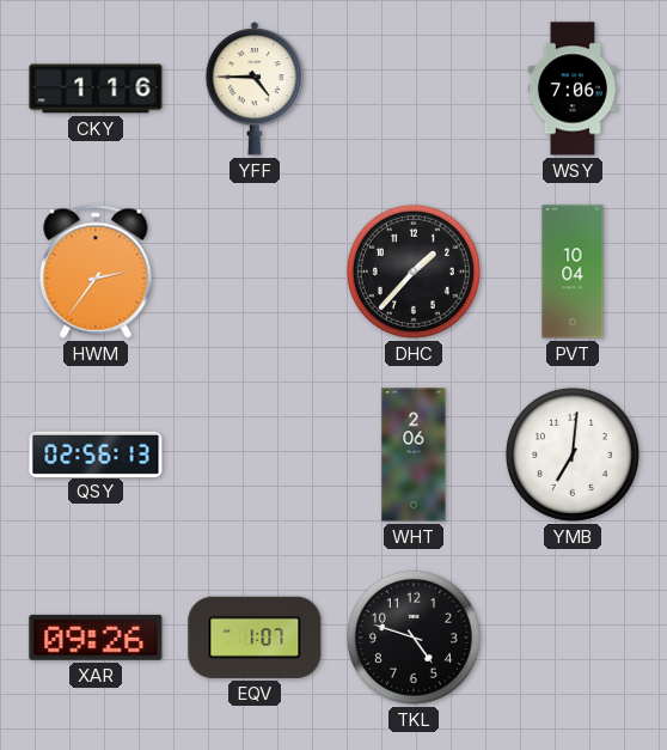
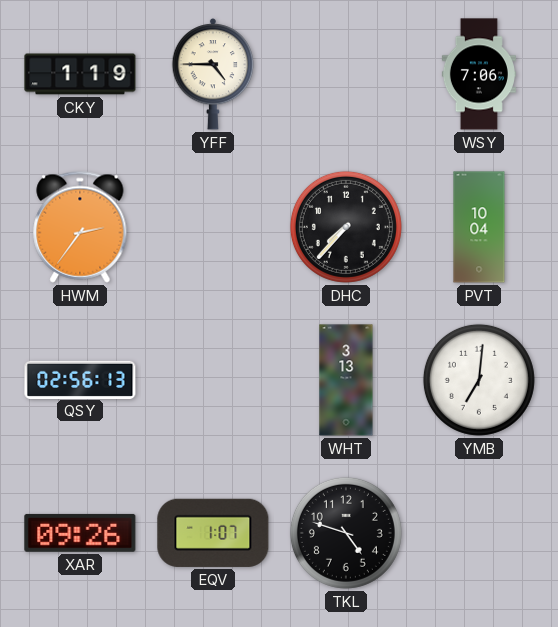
CKY: 1:16 -> 1:19 (80, 74)
DHC: 1:37 -> 7:37 (346, 227)
WHT: 2:06 -> 3:13 (346, 380)
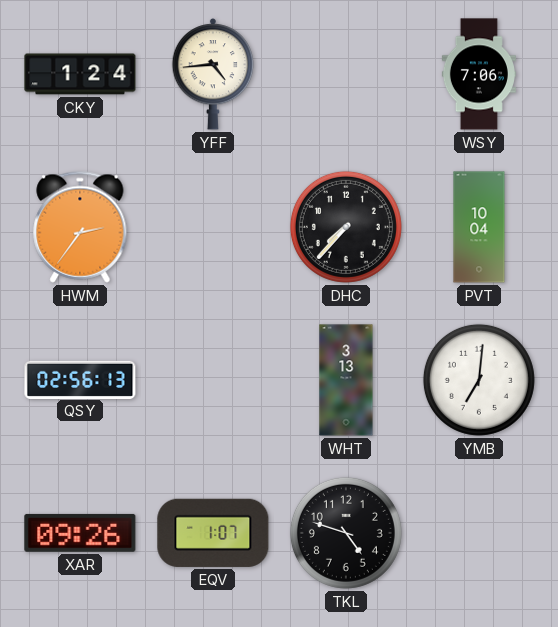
CKY: 1:19 -> 1:24 (80, 74)
YFF: 4:45 -> 4:44 (213, 74)
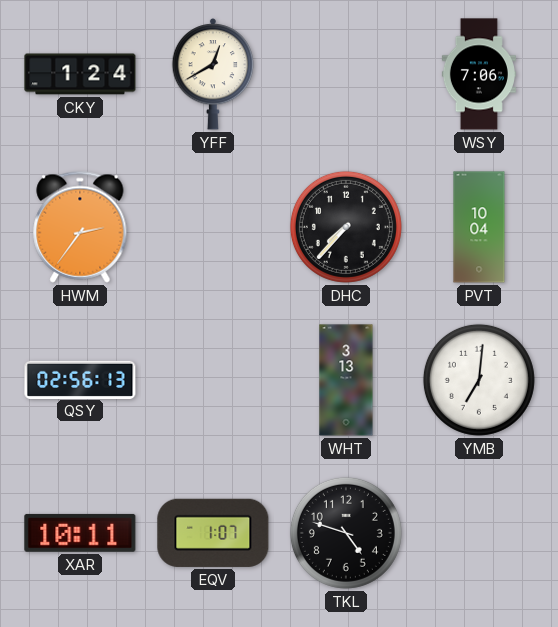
YFF: 4:44 -> 12:40 (213, 74)
XAR: 09:26 -> 10:11 (80, 533)
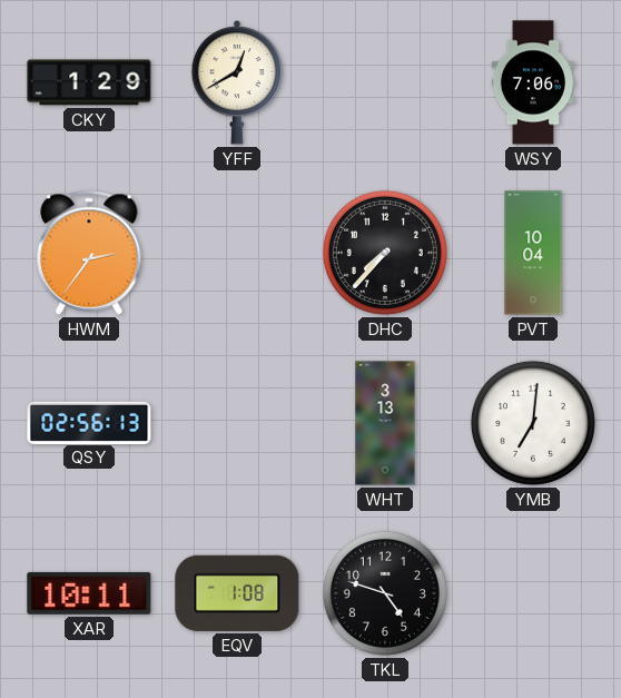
CKY: 1:24 -> 1:29 (89, 82)
EQV: 1:07 -> 1:08 (237, 593)
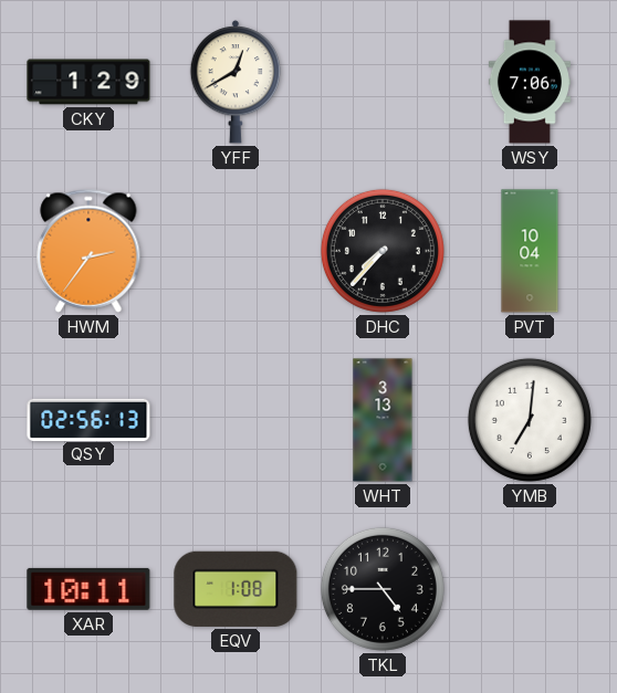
TKL: 4:48 -> 4:45 (383, 589)
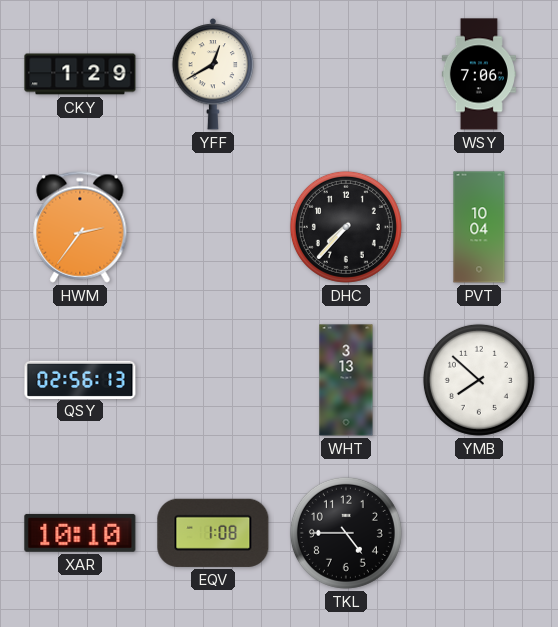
YMB: 7:01 -> 7:52 (479, 380)
XAR: 10:11 -> 10:10 (80, 533)
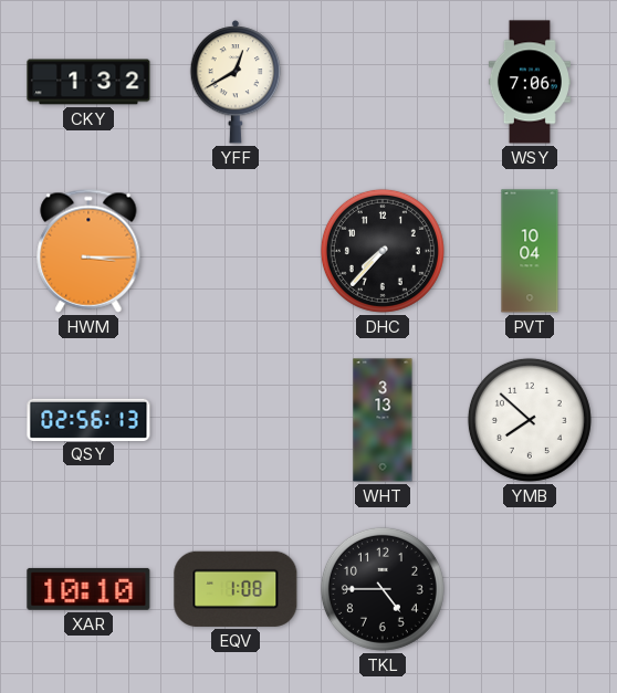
CKY: 1:29 -> 1:32 (88, 82)
HWM: 2:36 -> 3:15 (88, 251)
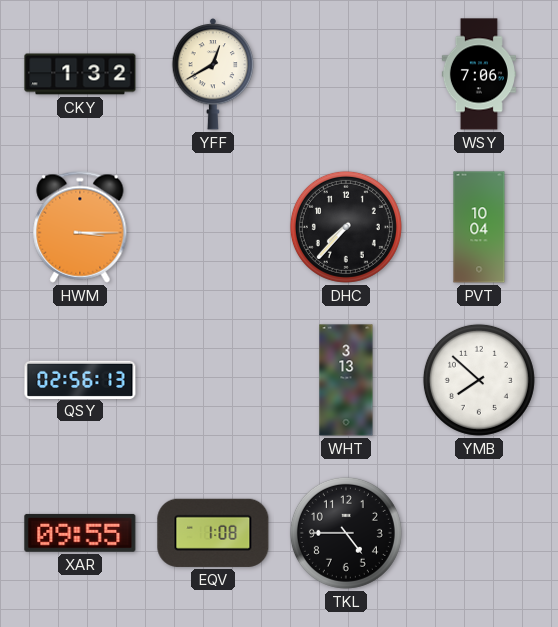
XAR: 10:10 -> 09:55 (80, 533)
